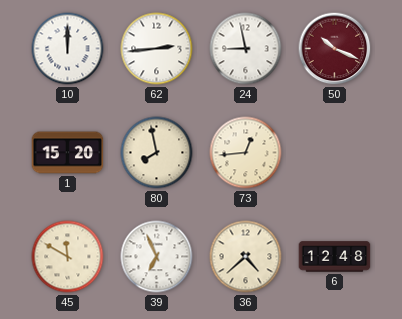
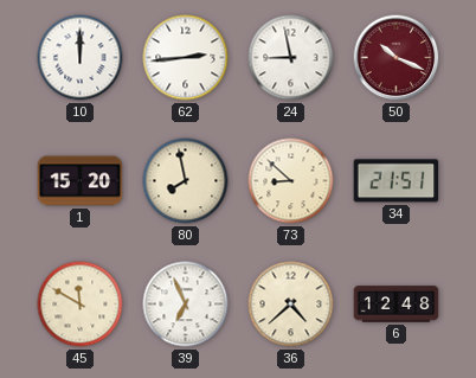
73: 12:44 -> 8:52 (291, 181)
34: none -> 21:51 (397, 181)
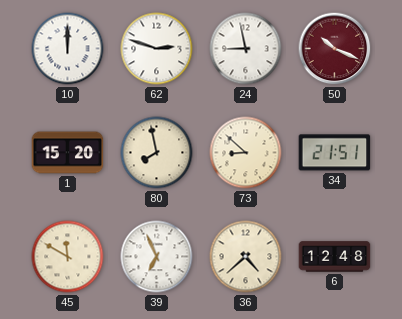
62: 2:44 -> 2:48 (157, 49)
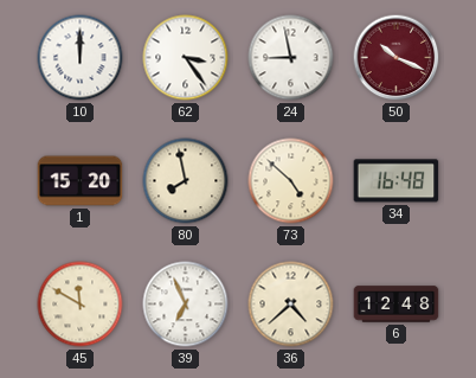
62: 2:48 -> 3:24 (186, 58)
73: 8:52 -> 4:52 (291, 181)
34: 21:51 -> 16:48 (397, 181)
